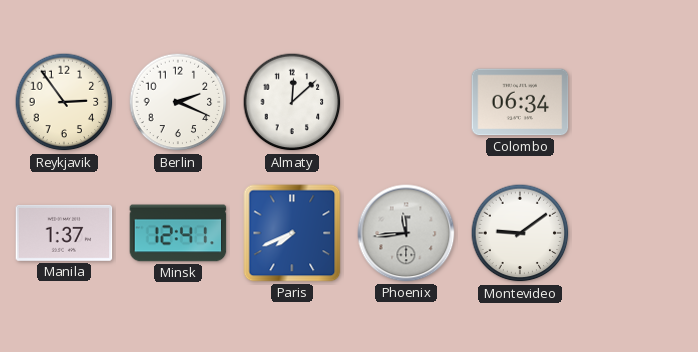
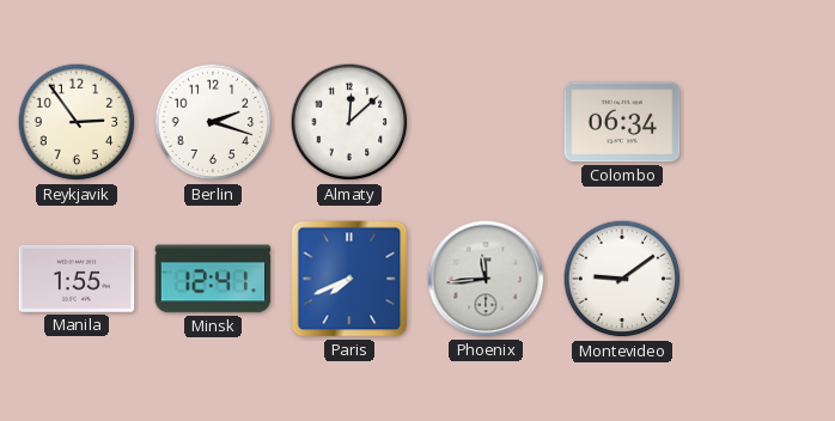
Berlin: 2:19 -> 2:18 (213, 122)
Manila: 1:37 -> 1:55 (77, 279)
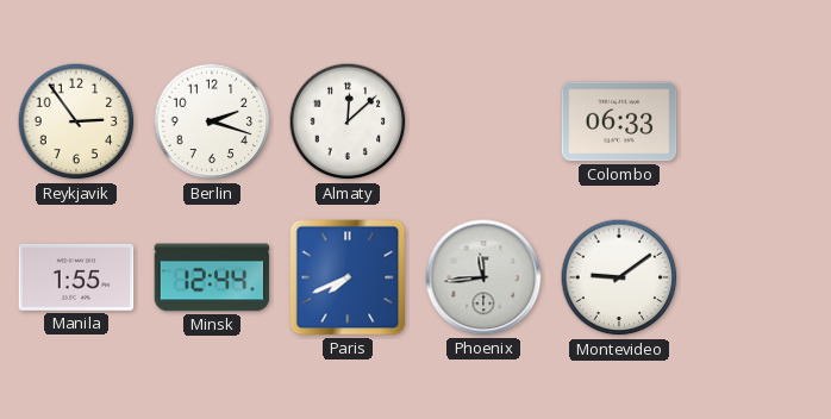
Colombo: 06:34 -> 06:33 (619, 121)
Minsk: 12:41 -> 12:44 (212, 277)
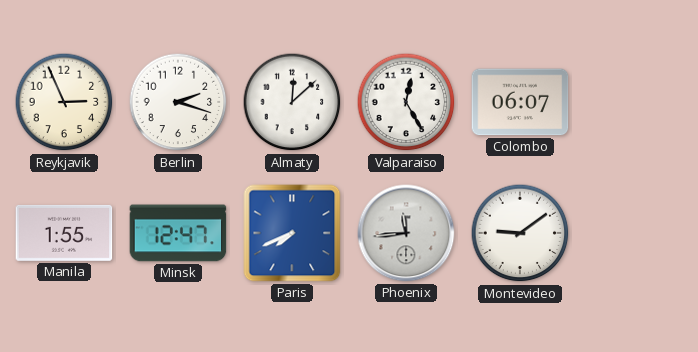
Reykjavik: 2:54 -> 2:56 (64, 102)
Valparaiso: none -> 12:25 (406, 102)
Colombo: 06:33 -> 06:07 (520, 102)
Minsk: 12:44 -> 12:47 (178, 233)
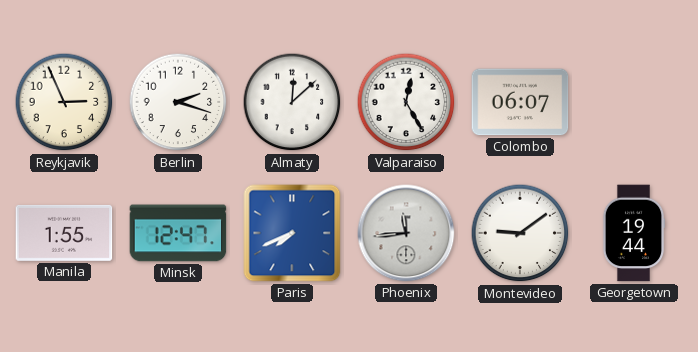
Georgetown: none -> 19:44 (634, 233)
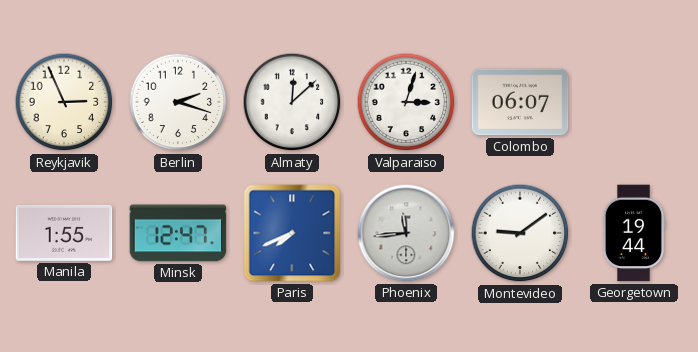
Valparaiso: 12:25 -> 3:03 (406, 102)
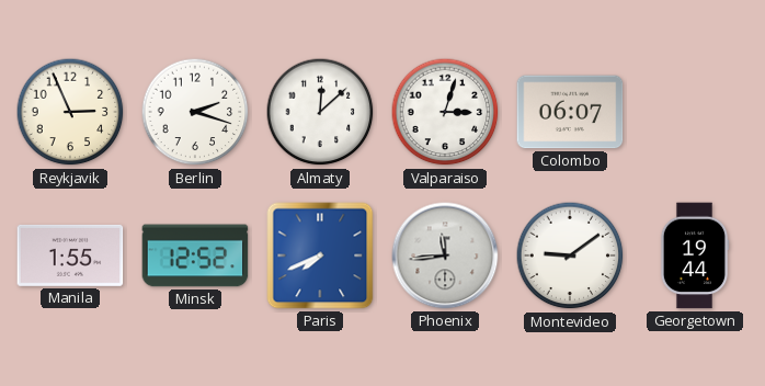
Minsk: 12:47 -> 12:52 (195, 256)
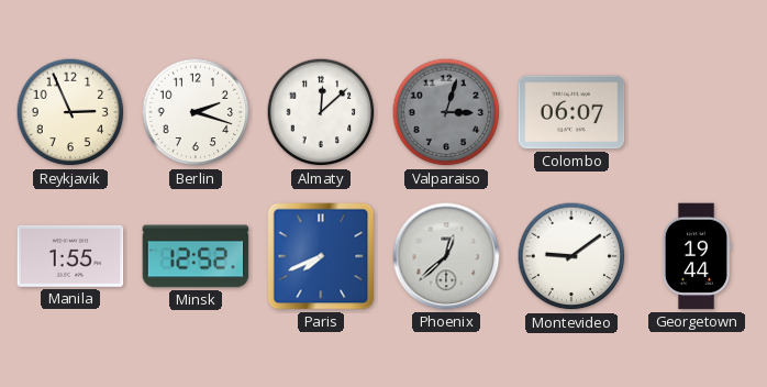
Valparaiso dial: white -> grey (446, 112)
Phoenix: 11:44 -> 12:38 (446, 256)
